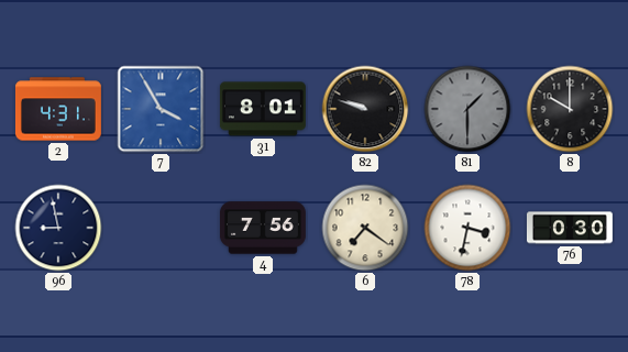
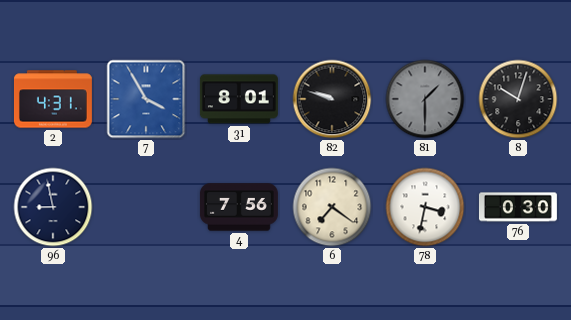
8: 10:00 -> 10:03 (518, 99)
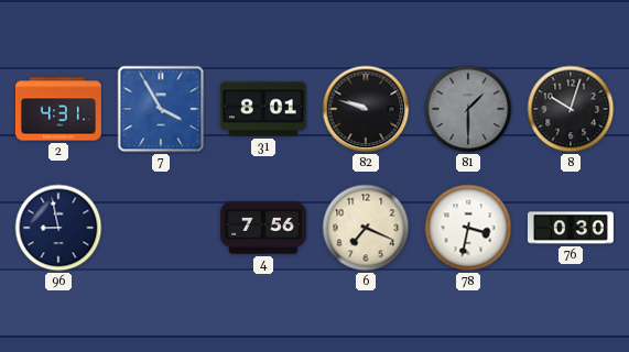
6: 7:21 -> 7:19 (366, 228)
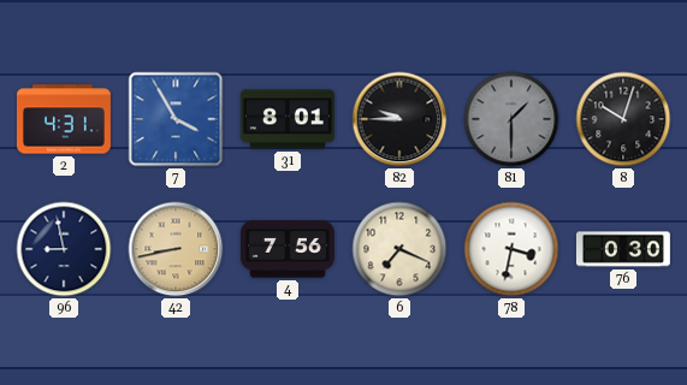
82: 9:48 -> 9:45 (399, 119)
42: none -> 8:43 (176, 249)
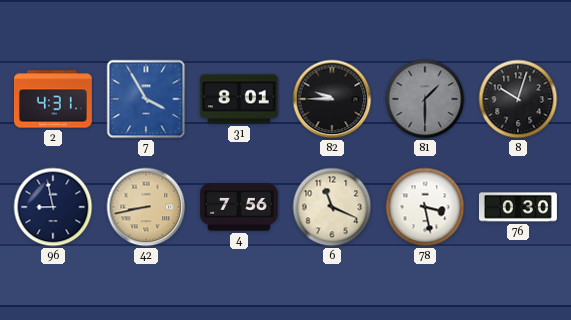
6: 7:19 -> 11:19 (332, 207)
78: 3:32 -> 3:28 (425, 207)
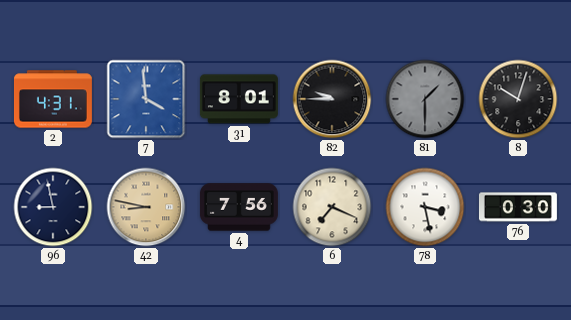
7: 3:55 -> 3:59 (146, 99)
42: 8:43 -> 8:47 (146, 207)
6: 11:19 -> 7:19 (332, 207)
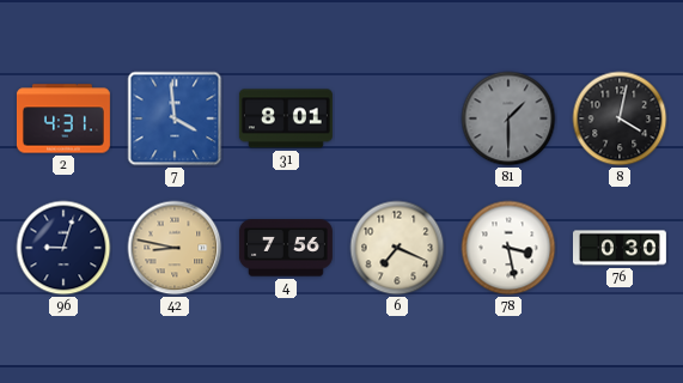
82: 9:45 -> none (332, 99)
8: 10:03 -> 4:02 (620, 118)
96: 8:58 -> 9:03 (63, 248)
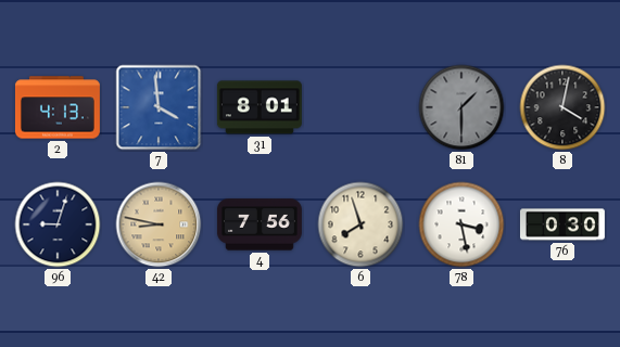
2: 4:31 -> 4:13 (58, 107)
6: 7:19 -> 7:57 (360, 224)
